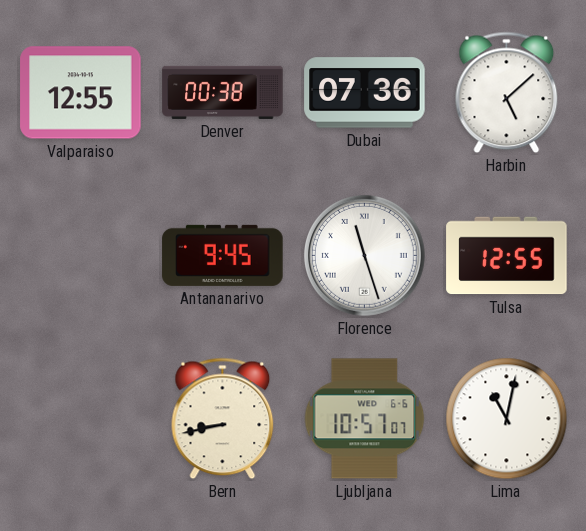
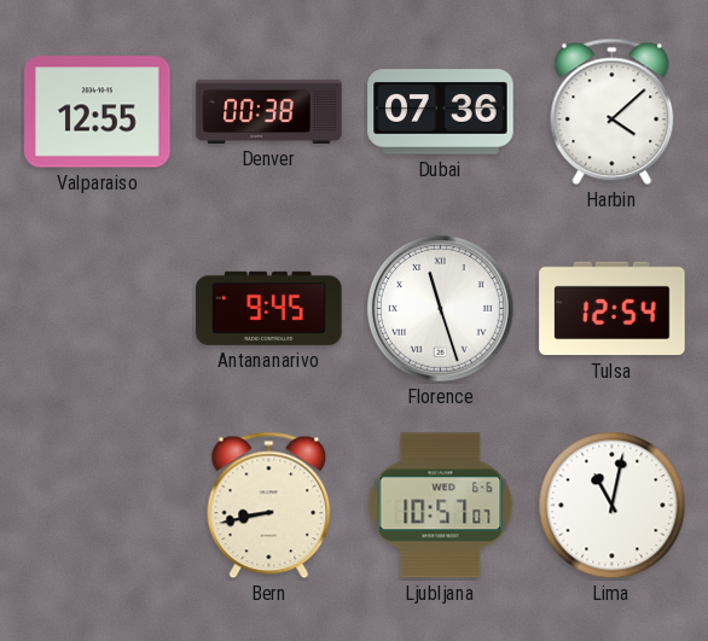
Harbin: 5:08 -> 4:08 (613, 112)
Tulsa: 12:55 -> 12:54 (613, 309)
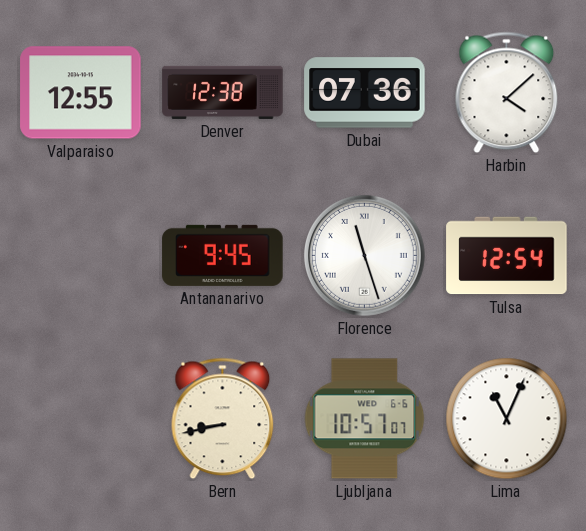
Denver: 00:38 -> 12:38 (223, 92)
Lima: 11:02 -> 11:04 (507, 419)
